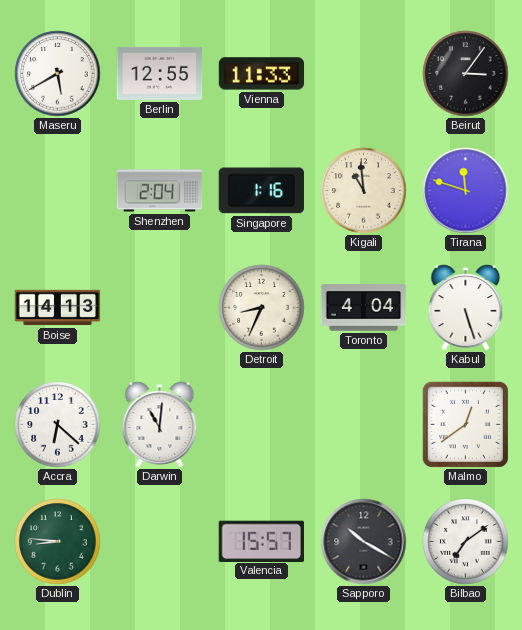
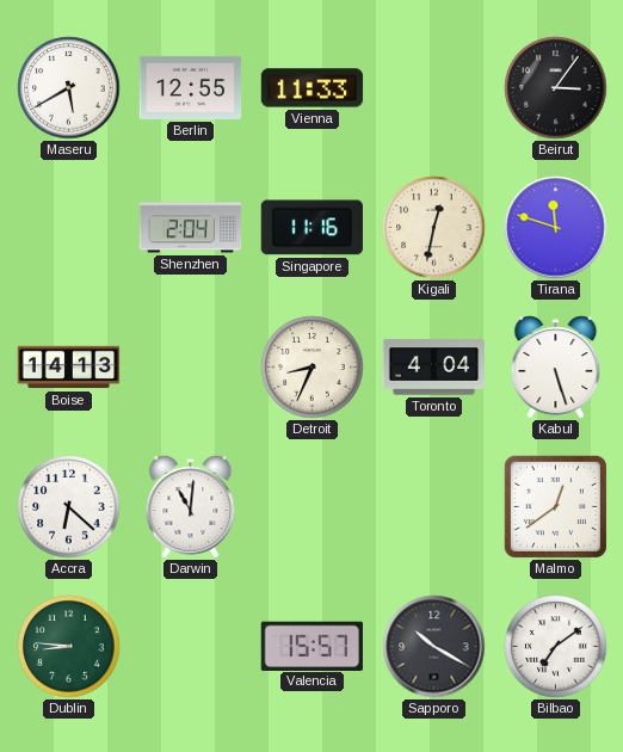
Singapore: 1:16 -> 11:16 (311, 228)
Kigali: 10:59 -> 12:32 (434, 228)
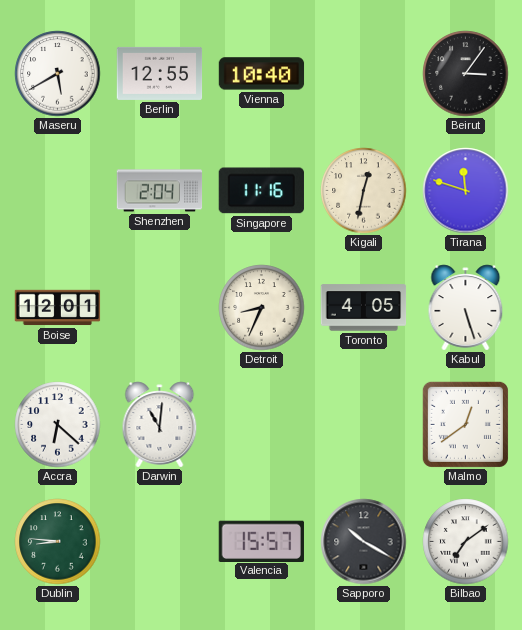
Vienna: 11:33 -> 10:40 (262, 74)
Boise: 14:13 -> 12:01 (58, 308)
Toronto: 4:04 -> 4:05 (364, 308)
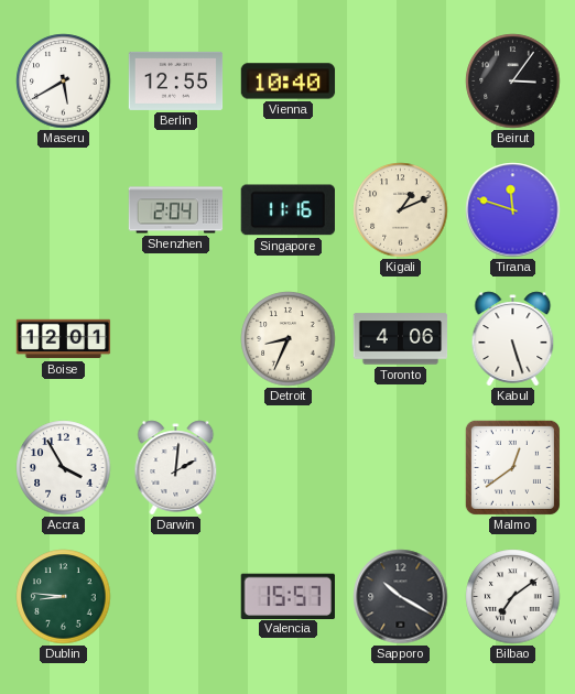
Kigali: 12:32 -> 1:11 (401, 210)
Toronto: 4:05 -> 4:06 (401, 339)
Accra: 6:22 -> 3:55 (64, 468)
Darwin: 11:01 -> 2:01 (176, 468)
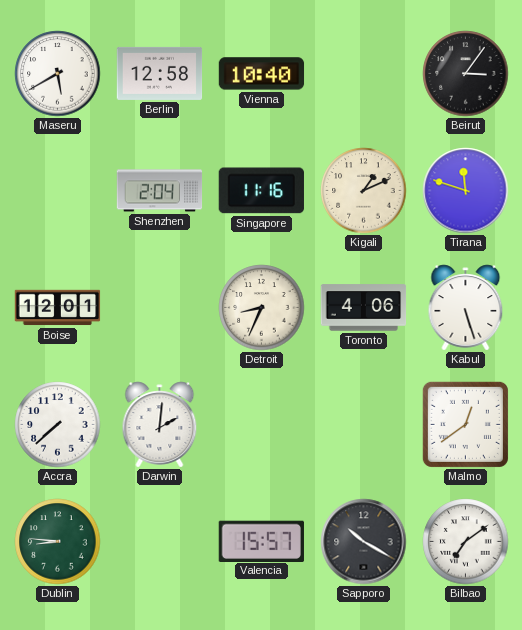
Berlin: 12:55 -> 12:58 (160, 73)
Accra: 3:55 -> 7:38 (58, 425)
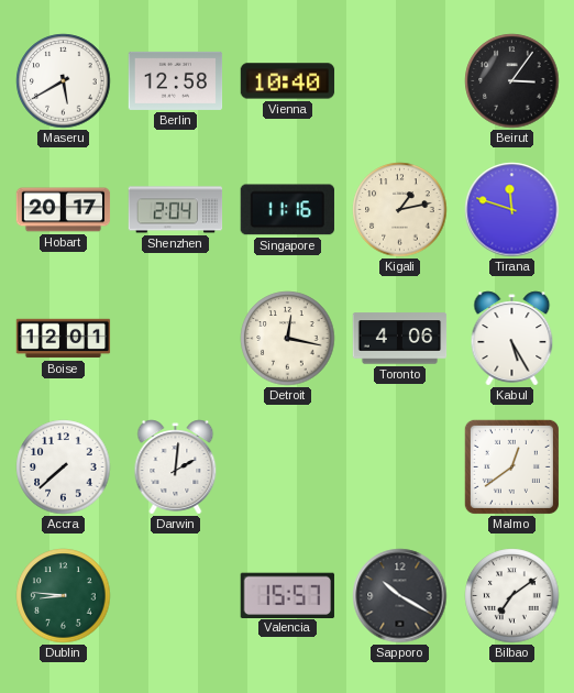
Hobart: none -> 20:17 (64, 210)
Kigali: 1:11 -> 1:13 (400, 210)
Detroit: 8:34 -> 12:17 (288, 339)
Kabul: 5:27 -> 5:25 (512, 339)
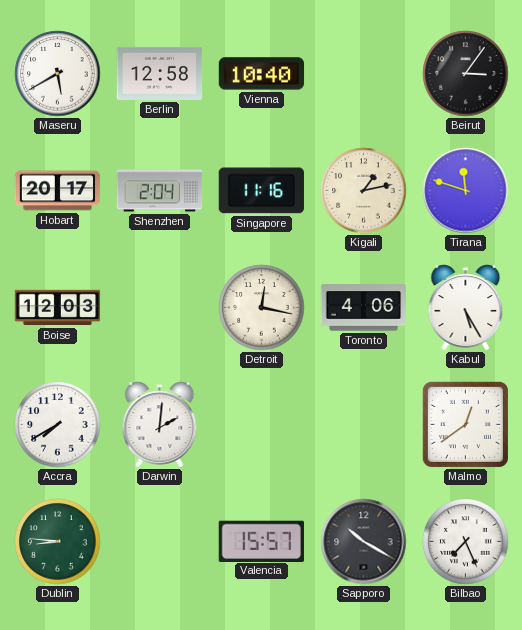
Boise: 12:01 -> 12:03 (58, 308)
Accra: 7:38 -> 7:40 (58, 425)
Bilbao: 7:09 -> 7:26 (466, 542)
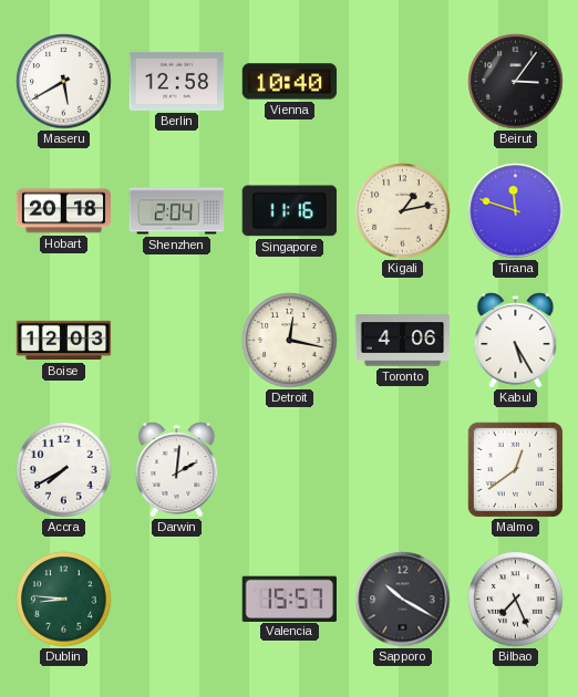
Hobart: 20:17 -> 20:18 (64, 211)
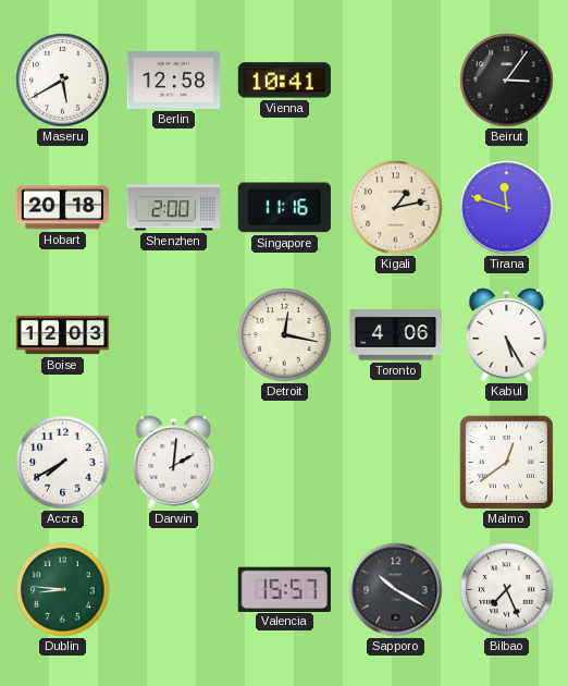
Vienna: 10:40 -> 10:41 (285, 81)
Shenzhen: 2:04 -> 2:00 (174, 208)
